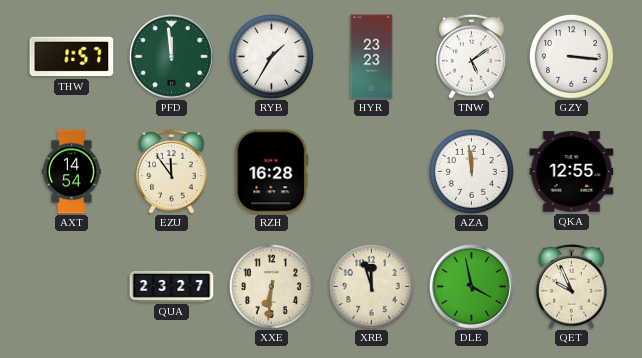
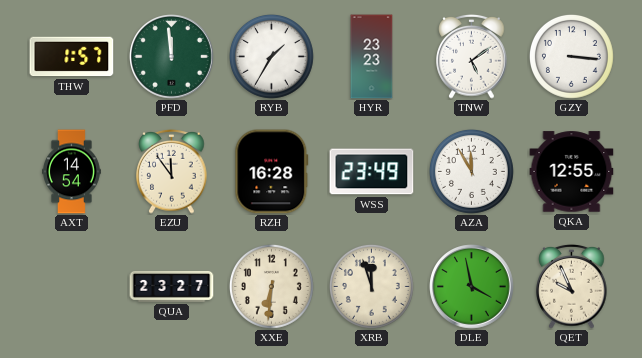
WSS: none -> 23:49 (372, 172)
AZA: 11:59 -> 11:55 (471, 171)
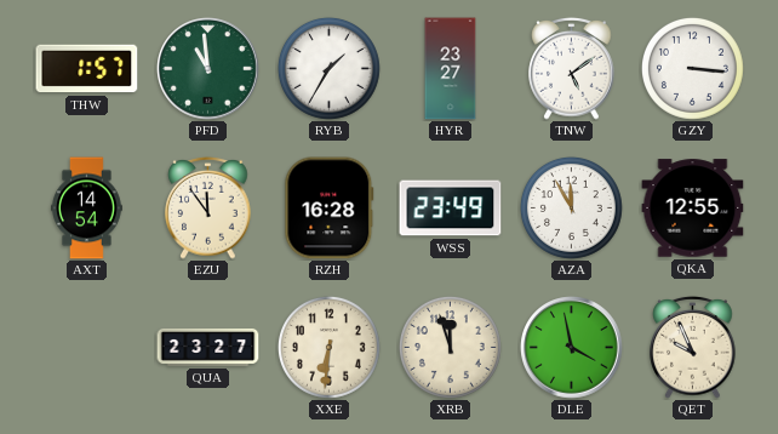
PFD: 11:59 -> 10:59 (208, 69)
HYR: 23:23 -> 23:27 (451, 69)
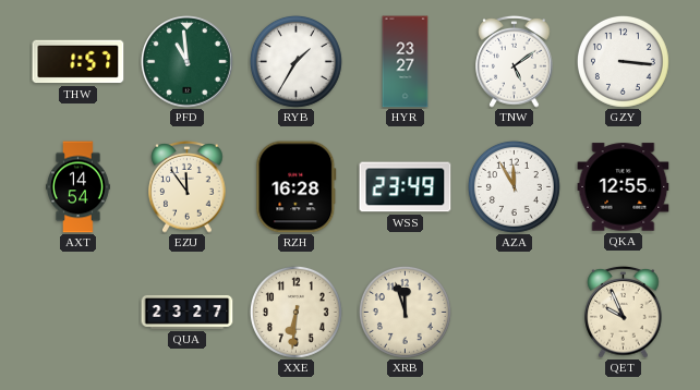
DLE: 3:58 -> none (572, 348)
